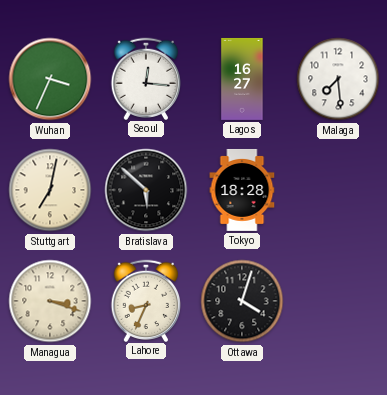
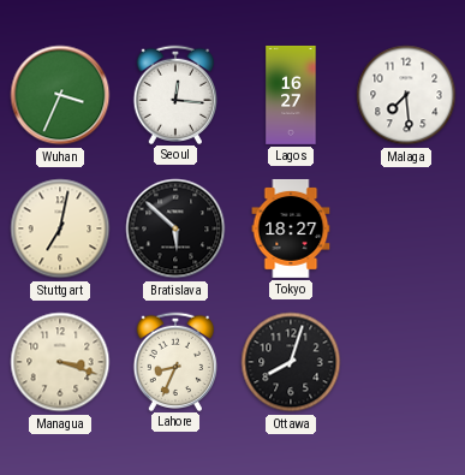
Tokyo: 18:28 -> 18:27 (291, 228)
Ottawa: 4:03 -> 8:03 (291, 362)
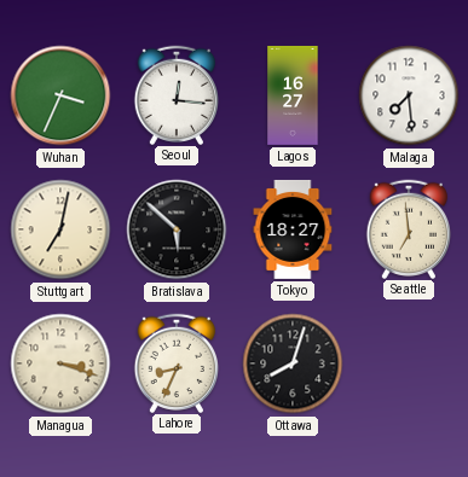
Seattle: none -> 6:59 (408, 228)
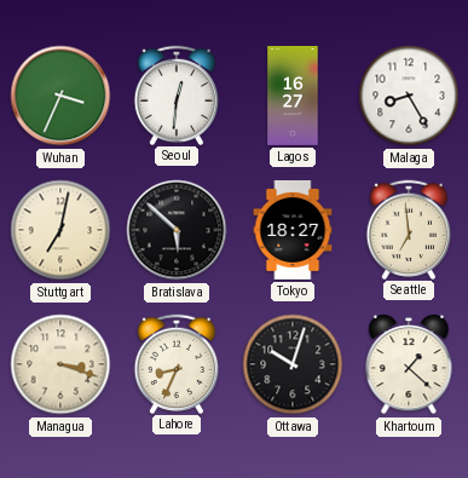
Seoul: 12:16 -> 12:31 (175, 94)
Malaga: 7:29 -> 8:25 (409, 96)
Ottawa: 8:03 -> 10:03 (293, 364)
Khartoum: none -> 1:22 (409, 364)
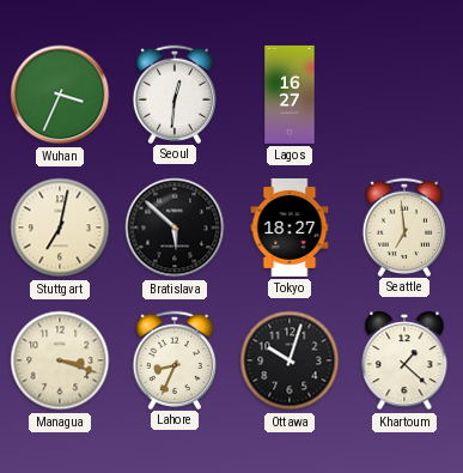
Malaga: 8:25 -> none (409, 96)
